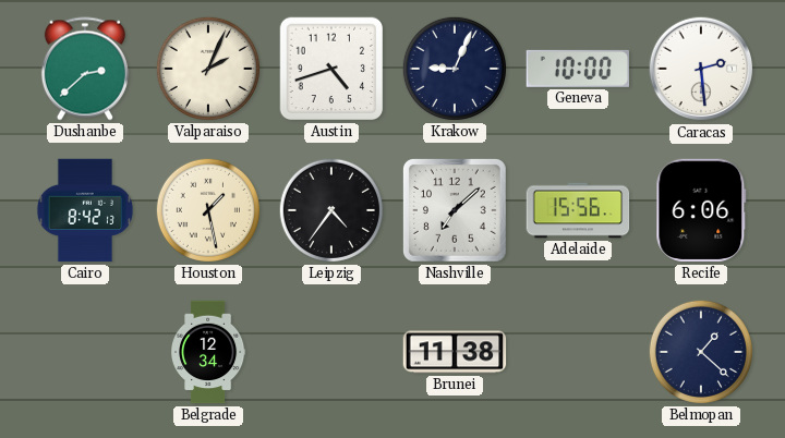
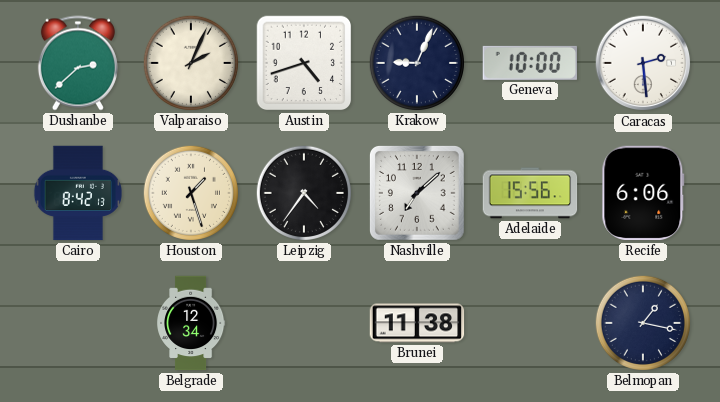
Houston: 1:28 -> 1:27 (191, 193)
Belmopan: 1:22 -> 1:17 (643, 323)
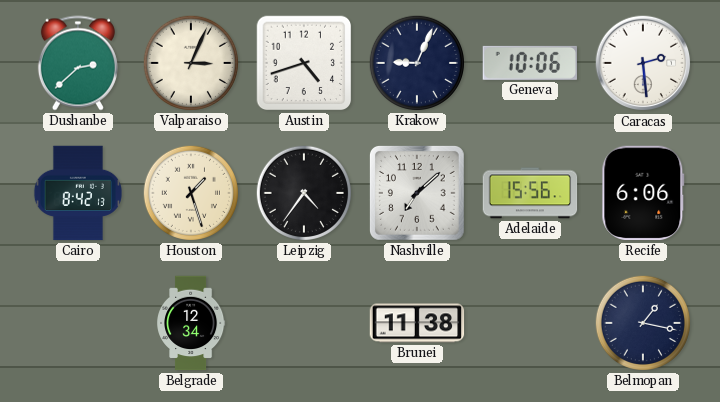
Valparaiso: 2:04 -> 3:04 (191, 63)
Geneva: 10:00 -> 10:06 (529, 63)
